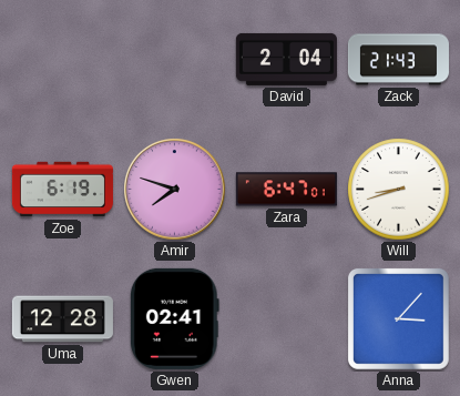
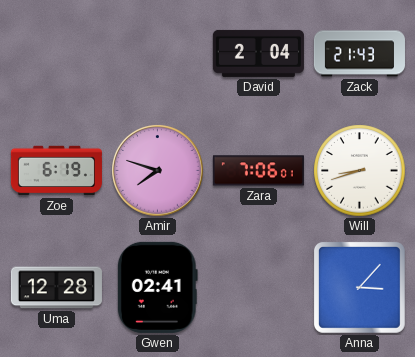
Zara: 6:47 -> 7:06 (258, 171)
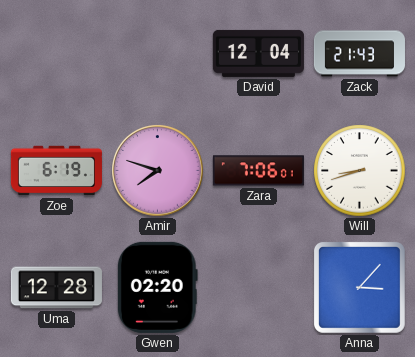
David: 2:04 -> 12:04 (258, 53)
Gwen: 02:41 -> 02:20 (157, 287)
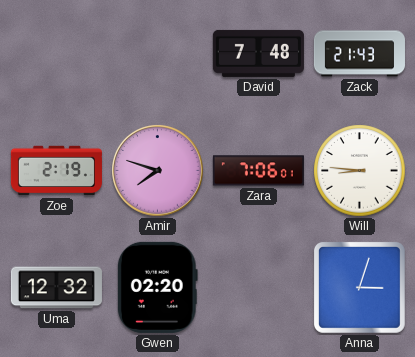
David: 12:04 -> 7:48 (258, 53)
Zoe: 6:19 -> 2:19 (56, 171)
Will: 8:42 -> 8:46 (360, 171)
Uma: 12:28 -> 12:32 (56, 288)
Anna: 3:07 -> 3:03 (359, 287)
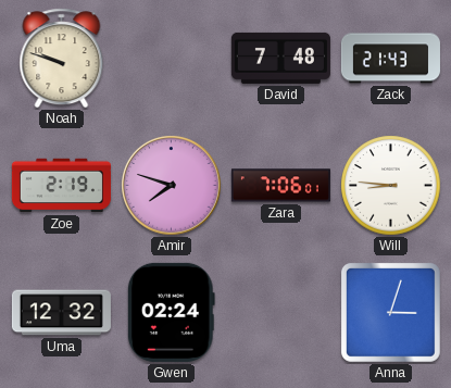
Noah: none -> 9:48 (62, 59)
Gwen: 02:20 -> 02:24 (171, 312)
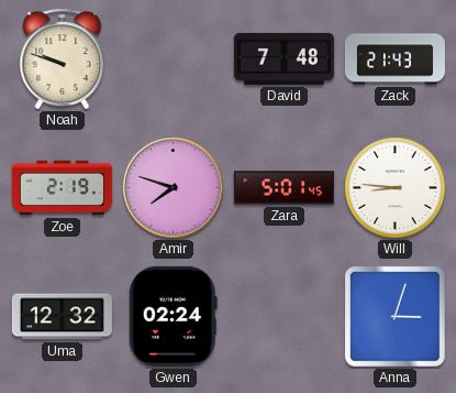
Zara: 7:06 -> 5:01 (283, 188)
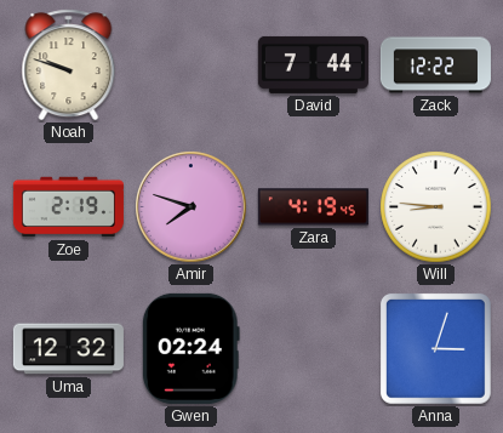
David: 7:48 -> 7:44 (313, 64)
Zack: 21:43 -> 12:22 (435, 65)
Zara: 5:01 -> 4:19 (313, 207)
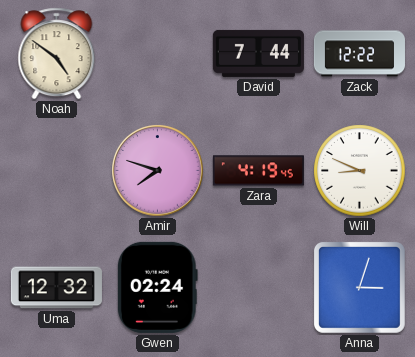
Noah: 9:48 -> 4:51 (57, 54)
Zoe: 2:19 -> none (68, 207)
Will: 8:46 -> 8:49 (360, 171)
